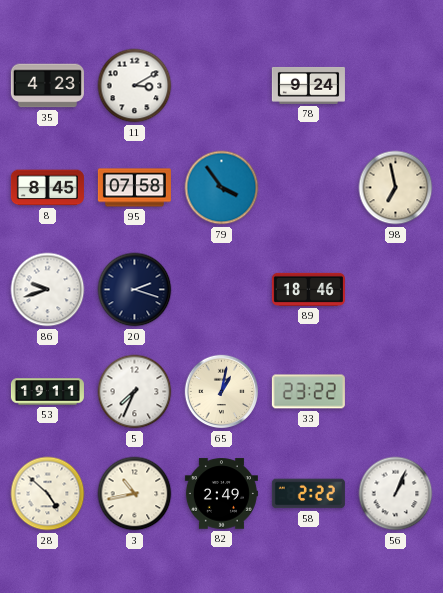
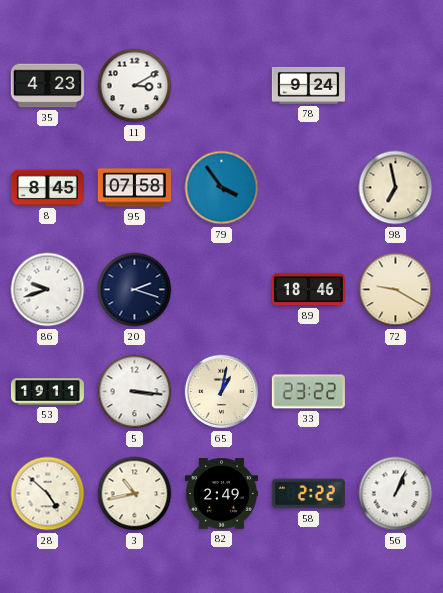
72: none -> 9:20 (396, 290)
5: 7:34 -> 3:16 (135, 392)
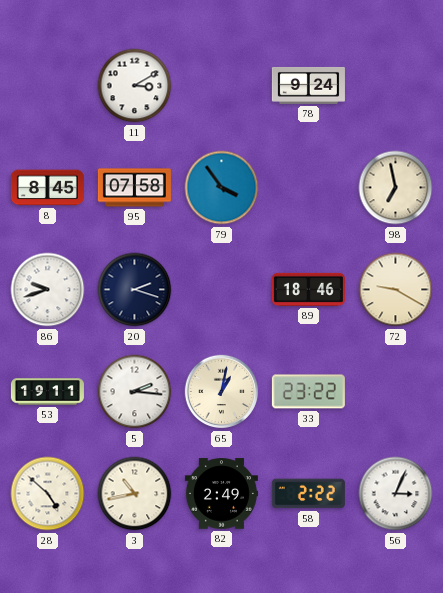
35: 4:23 -> none (47, 86)
5: 3:16 -> 2:16 (135, 392)
56: 1:04 -> 3:04 (396, 494)
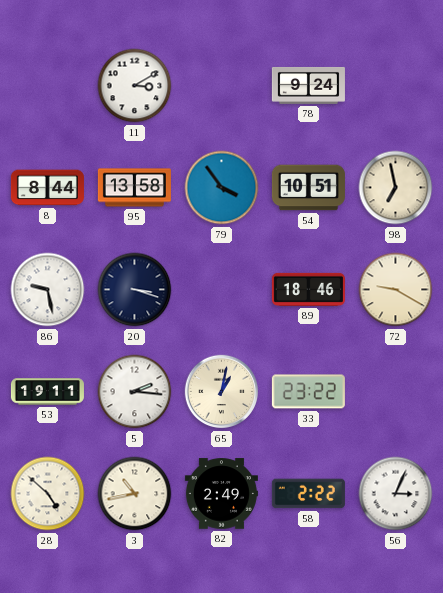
8: 8:45 -> 8:44 (47, 188)
95: 07:58 -> 13:58 (134, 188)
54: none -> 10:51 (308, 188)
86: 9:42 -> 9:28 (48, 290)
20: 2:18 -> 3:18 (135, 290)
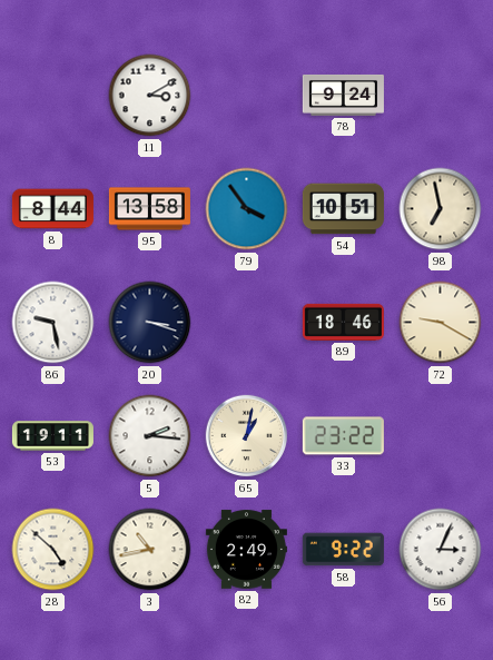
58: 2:22 -> 9:22 (343, 550)
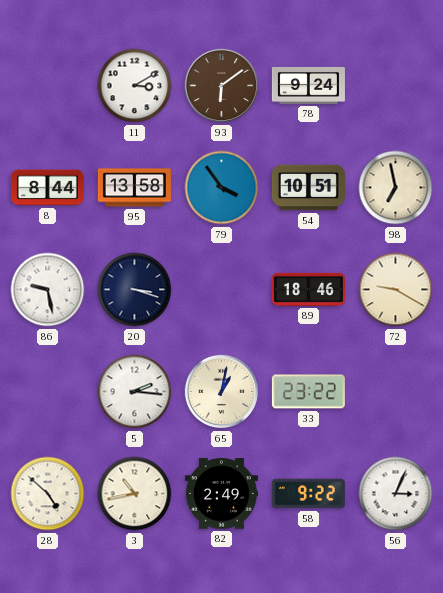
93: none -> 6:09 (222, 86)
53: 19:11 -> none (52, 436)
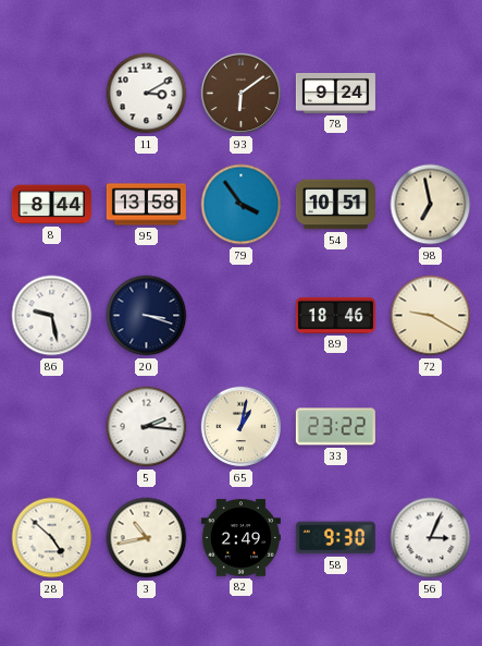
58: 9:22 -> 9:30 (335, 538)
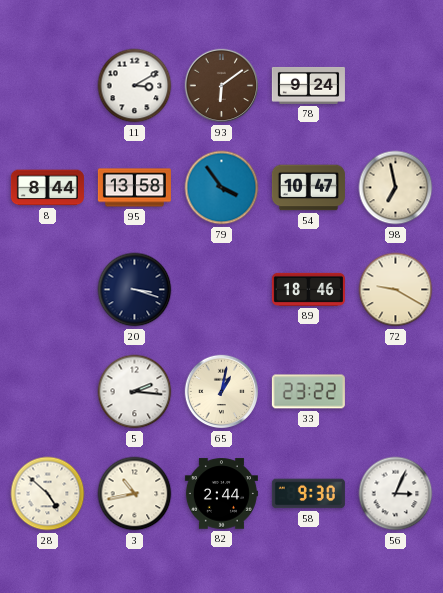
54: 10:51 -> 10:47 (308, 188)
86: 9:28 -> none (52, 316)
82: 2:49 -> 2:44 (221, 494)
